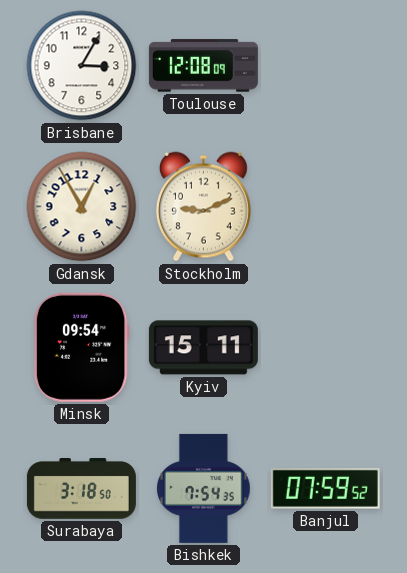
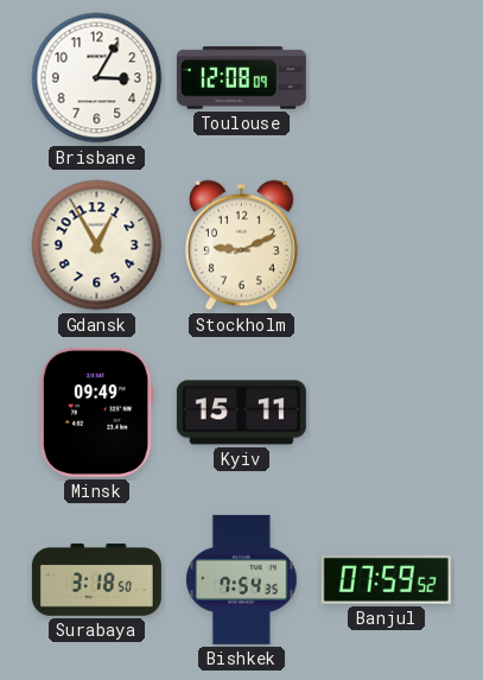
Minsk: 09:54 -> 09:49 (96, 412)
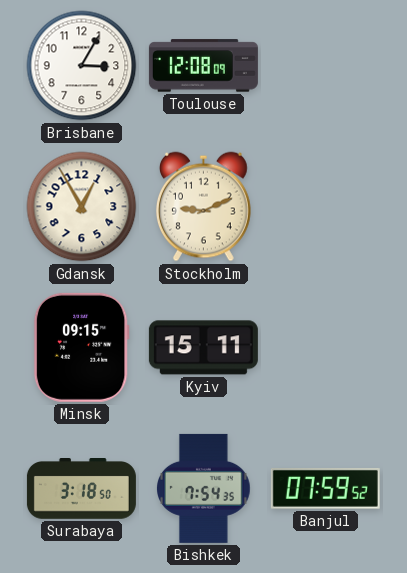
Minsk: 09:49 -> 09:15 (81, 347)
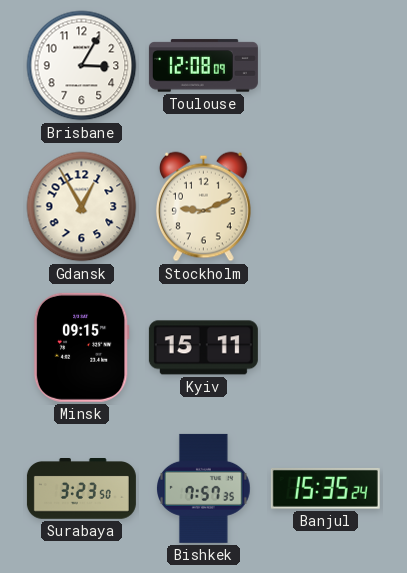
Surabaya: 3:18 -> 3:23 (81, 489)
Bishkek: 7:54 -> 7:57 (204, 488)
Banjul: 07:59 -> 15:35 (325, 488)
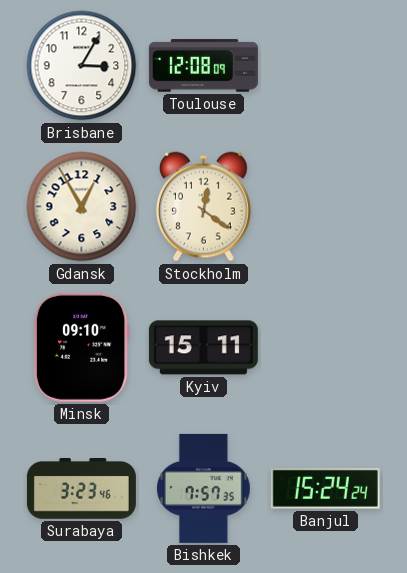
Stockholm: 9:11 -> 12:21 (203, 207)
Minsk: 09:15 -> 09:10 (81, 347)
Surabaya: 3:23:50 -> 3:23:46 (81, 489)
Banjul: 15:35 -> 15:24 (325, 488)
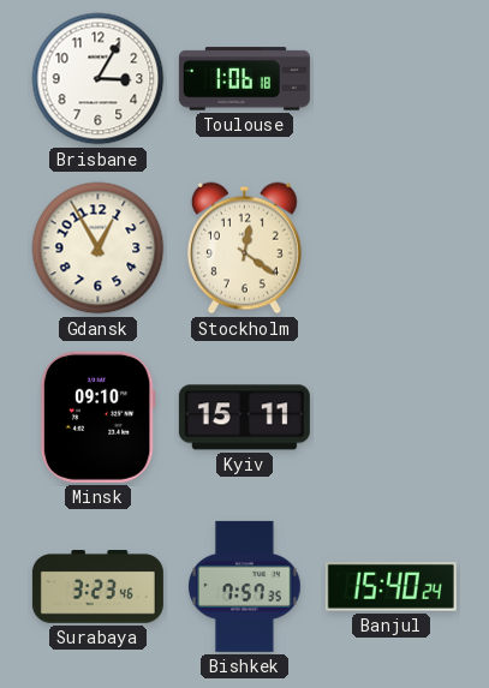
Toulouse: 12:08 -> 1:06 (244, 79)
Banjul: 15:24 -> 15:40 (390, 586)
